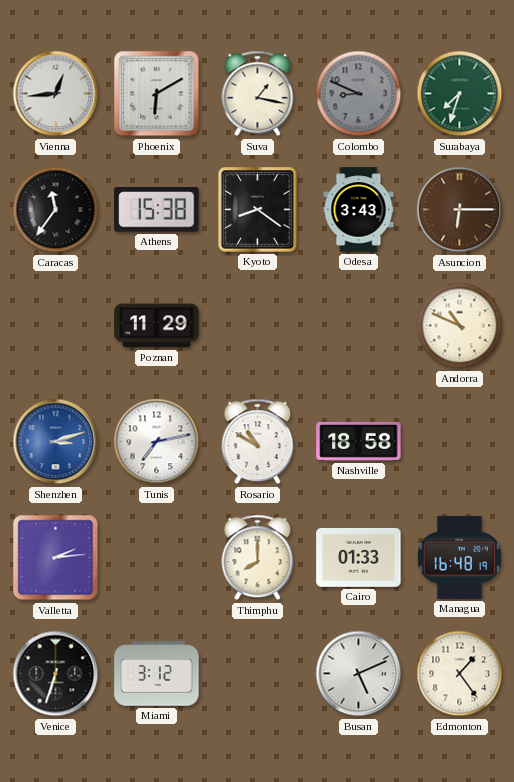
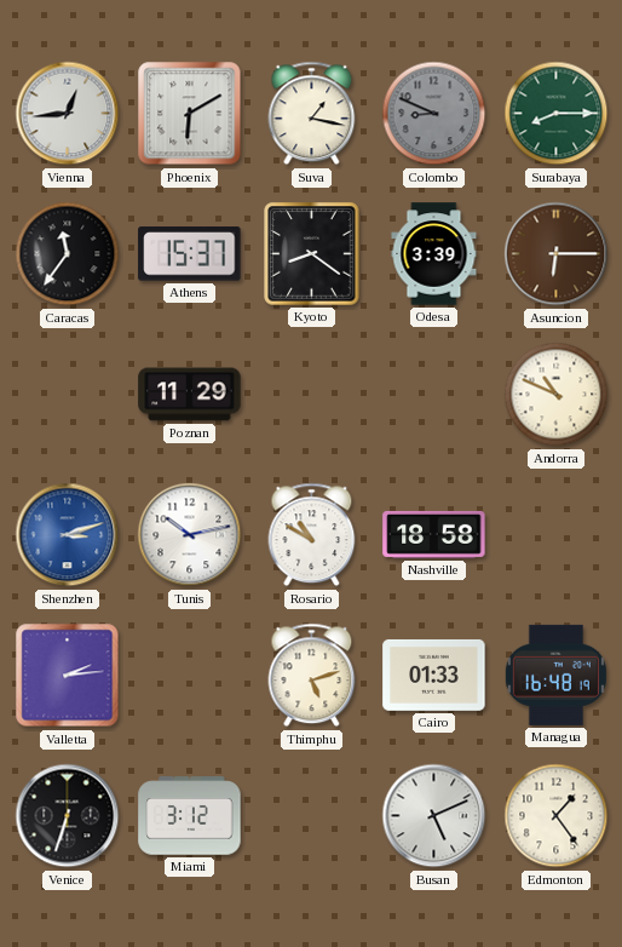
Surabaya: 7:33 -> 8:15 (557, 114)
Athens: 15:38 -> 15:37 (190, 254)
Odesa: 3:43 -> 3:39 (434, 254)
Tunis: 7:13 -> 10:13 (190, 535)
Thimphu: 8:00 -> 5:12 (312, 676)
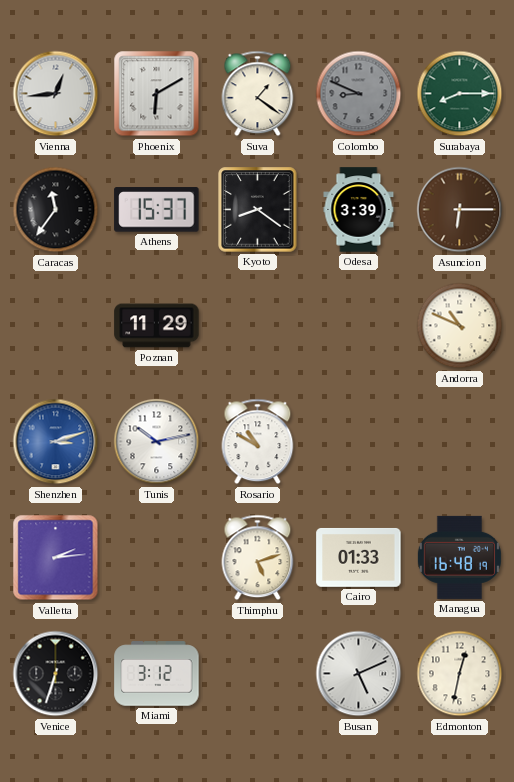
Suva: 1:17 -> 1:21 (258, 94)
Nashville: 18:58 -> none (434, 534)
Edmonton: 1:24 -> 12:32 (460, 674)
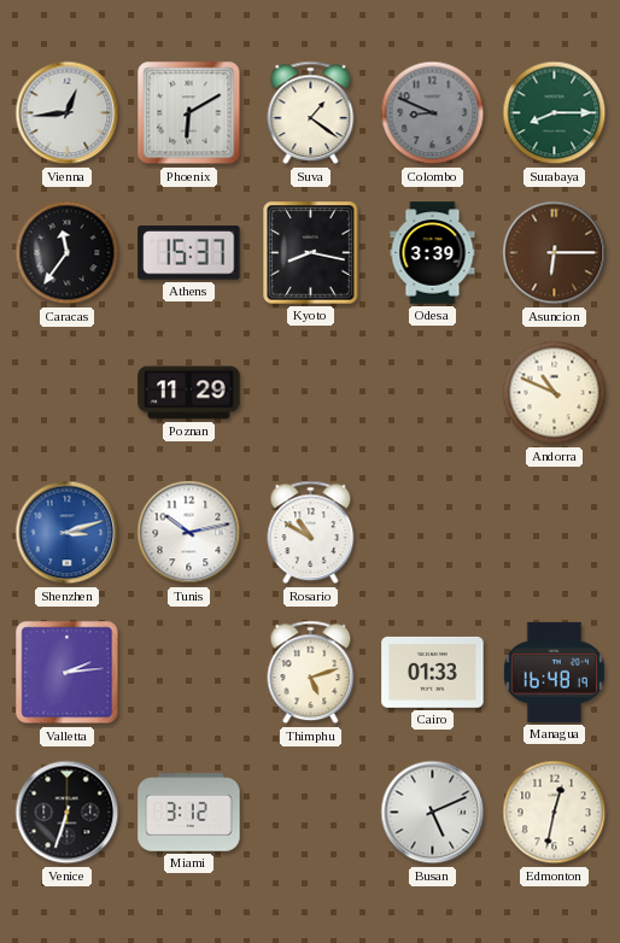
Kyoto: 8:21 -> 8:17 (311, 253)
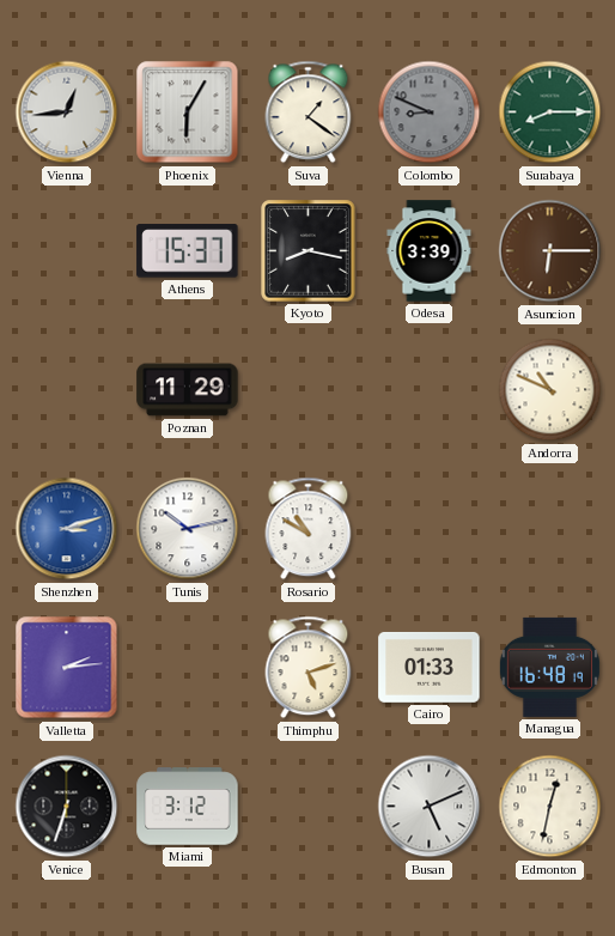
Phoenix: 6:10 -> 6:05 (188, 113)
Caracas: 11:36 -> none (68, 253)
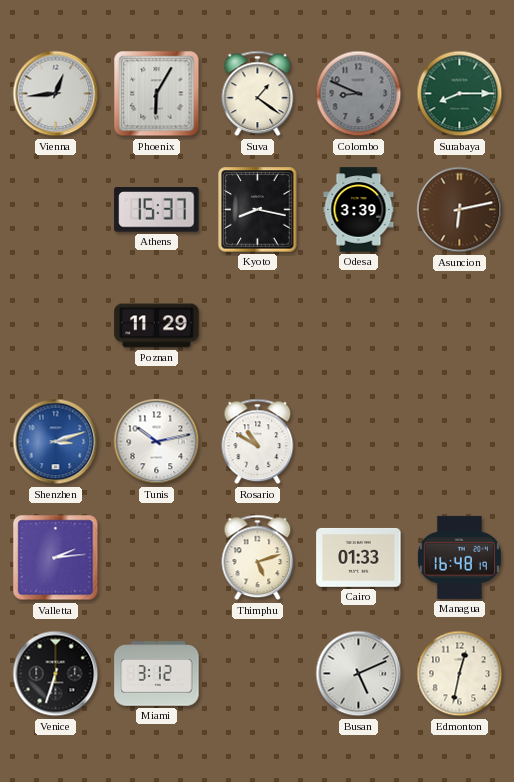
Asuncion: 6:15 -> 6:13 (460, 210)
Andorra: 10:49 -> none (550, 390)
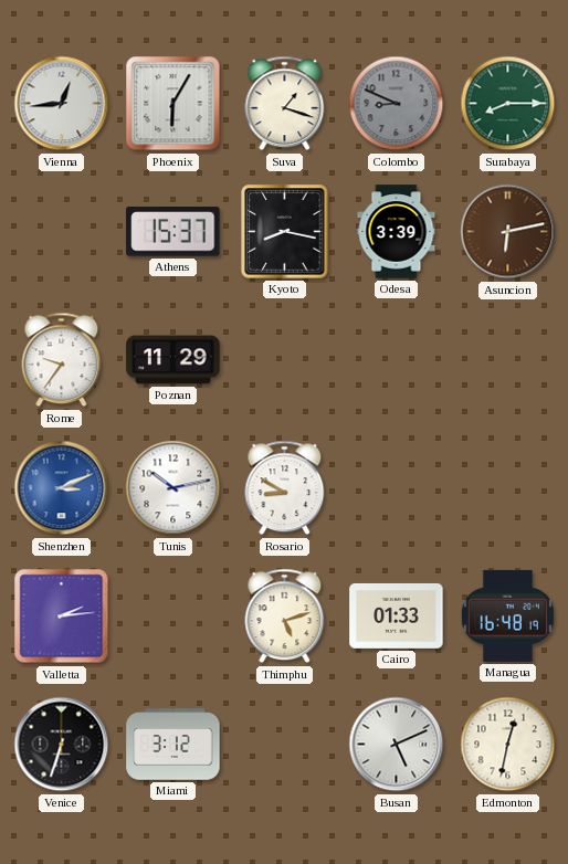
Suva: 1:21 -> 1:18 (285, 104)
Rome: none -> 9:36 (62, 360)
Shenzhen: 3:12 -> 3:11 (62, 488)
Rosario: 10:50 -> 8:50 (285, 488)
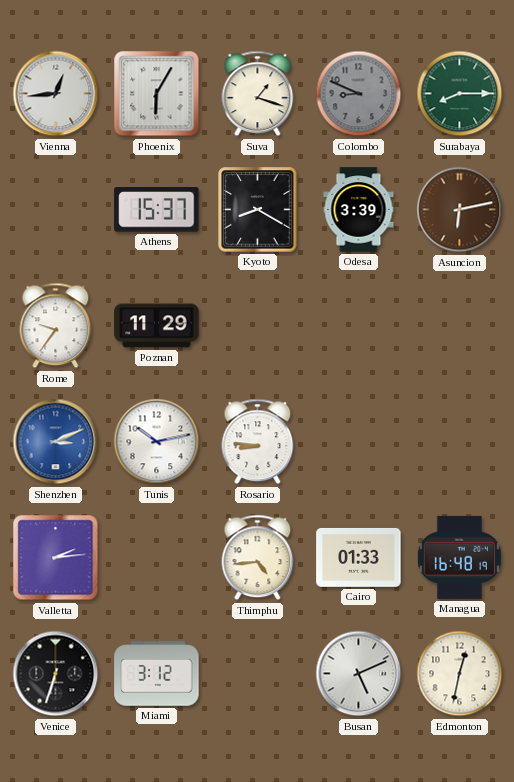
Kyoto: 8:17 -> 8:20 (258, 210)
Rosario: 8:50 -> 8:46 (258, 442)
Thimphu: 5:12 -> 4:44 (258, 558)
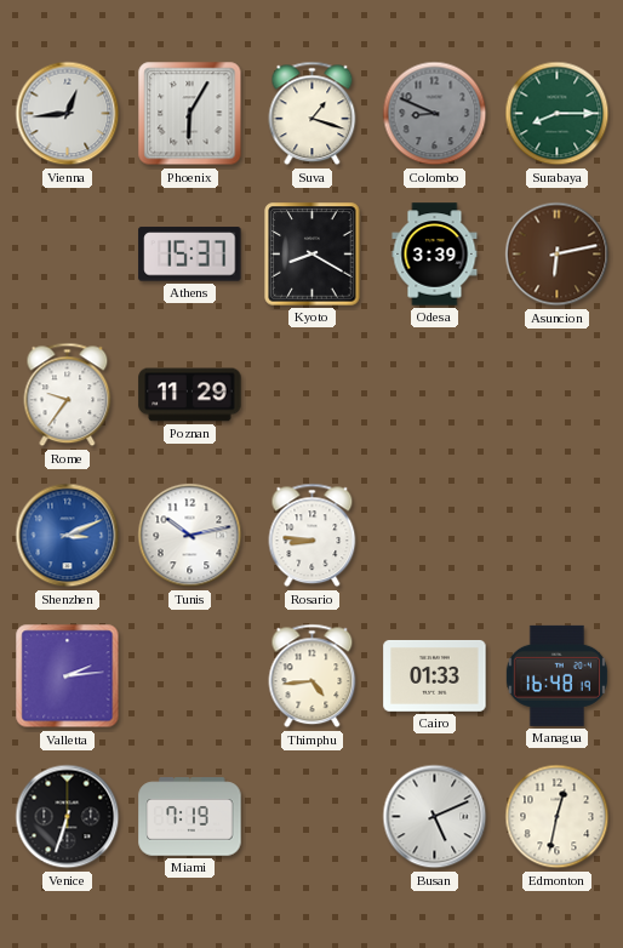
Miami: 3:12 -> 7:19 (190, 817)
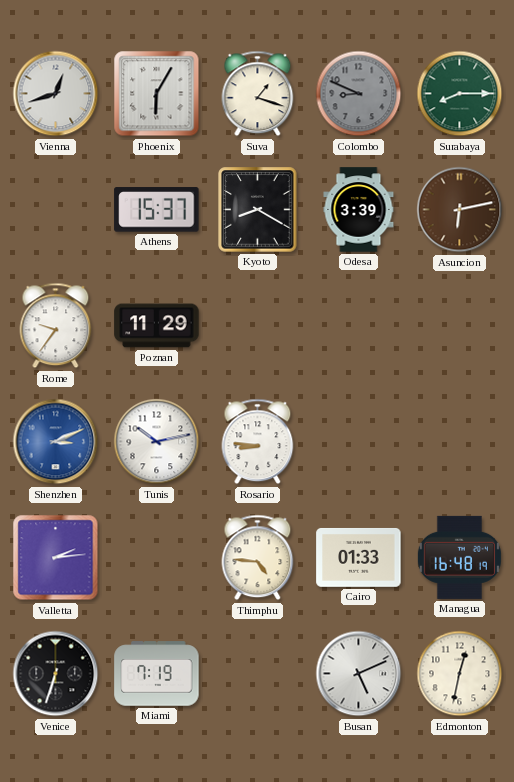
Vienna: 12:44 -> 12:42 (56, 94)
Thimphu: 4:44 -> 4:46 (258, 558)
